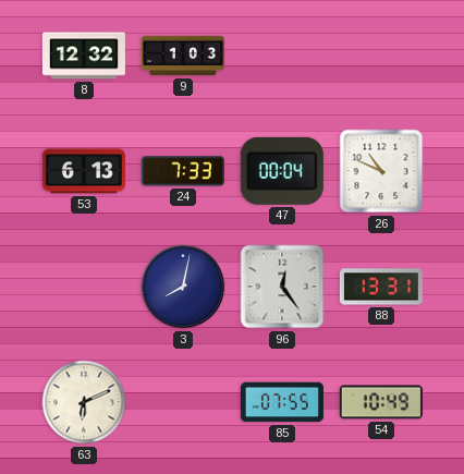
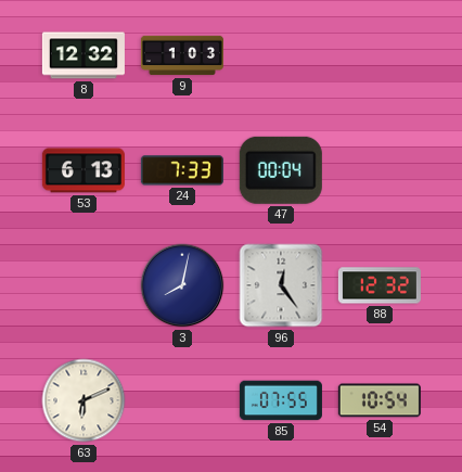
26: 10:49 -> none (381, 171)
88: 13:31 -> 12:32 (380, 285)
54: 10:49 -> 10:54 (380, 400)
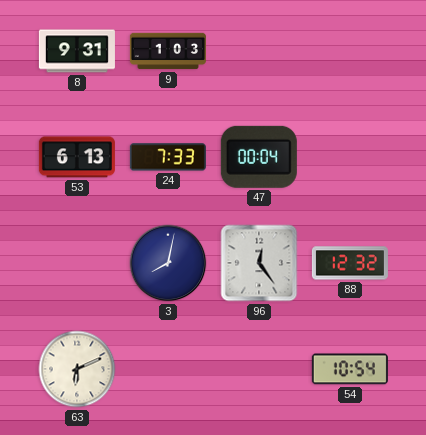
8: 12:32 -> 9:31 (77, 51)
85: 07:55 -> none (281, 400)
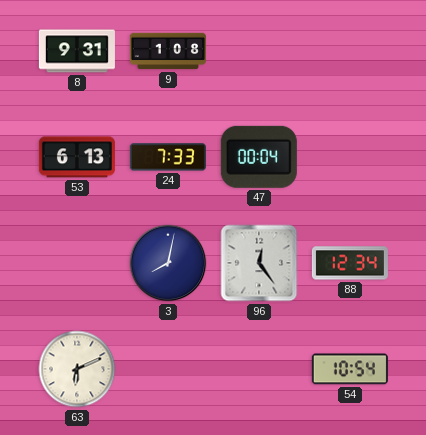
9: 1:03 -> 1:08 (168, 51)
88: 12:32 -> 12:34 (350, 263)
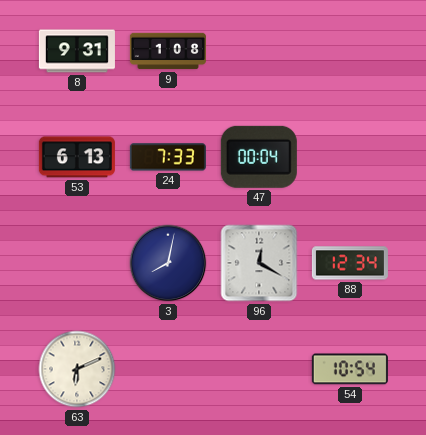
96: 12:24 -> 12:20 (259, 263)
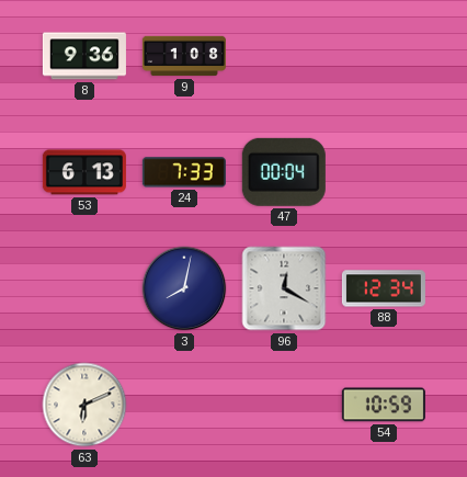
8: 9:31 -> 9:36 (84, 56)
54: 10:54 -> 10:59 (384, 405)
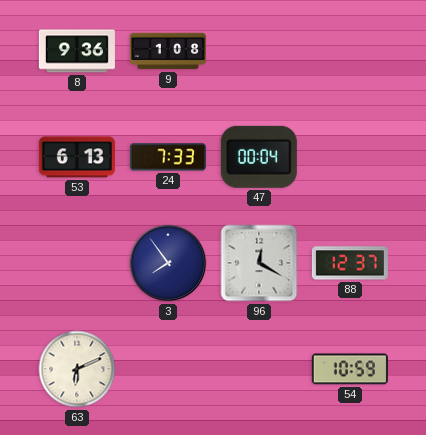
3: 8:02 -> 7:54 (168, 263)
88: 12:34 -> 12:37 (350, 263)
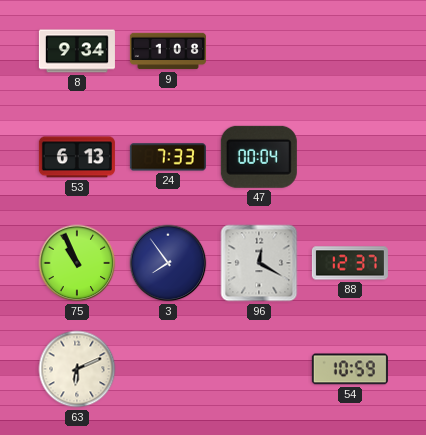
8: 9:36 -> 9:34 (77, 51)
75: none -> 10:56 (77, 263)
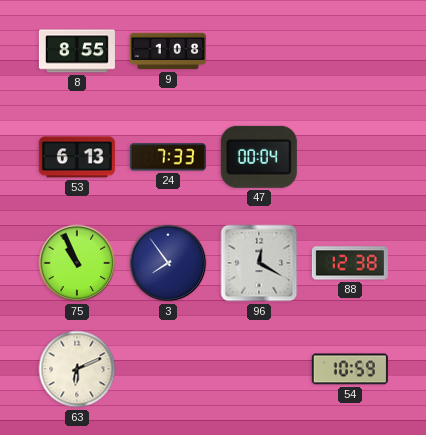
8: 9:34 -> 8:55 (77, 51)
88: 12:37 -> 12:38 (350, 263)
